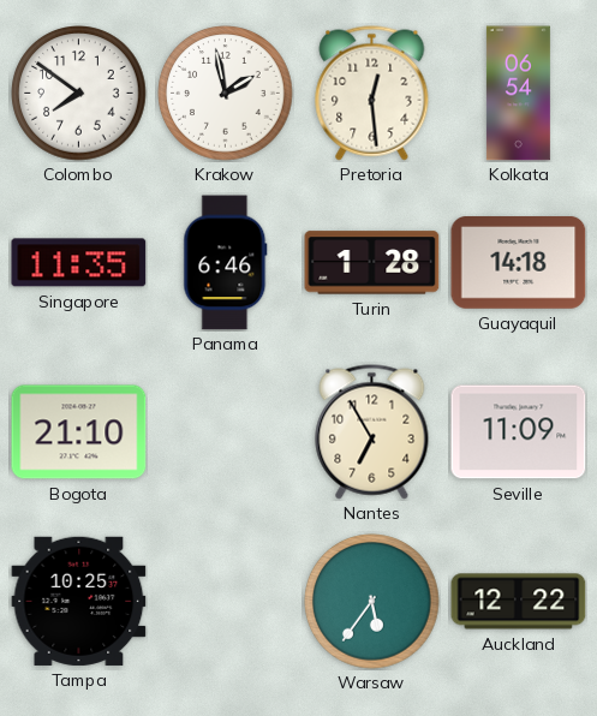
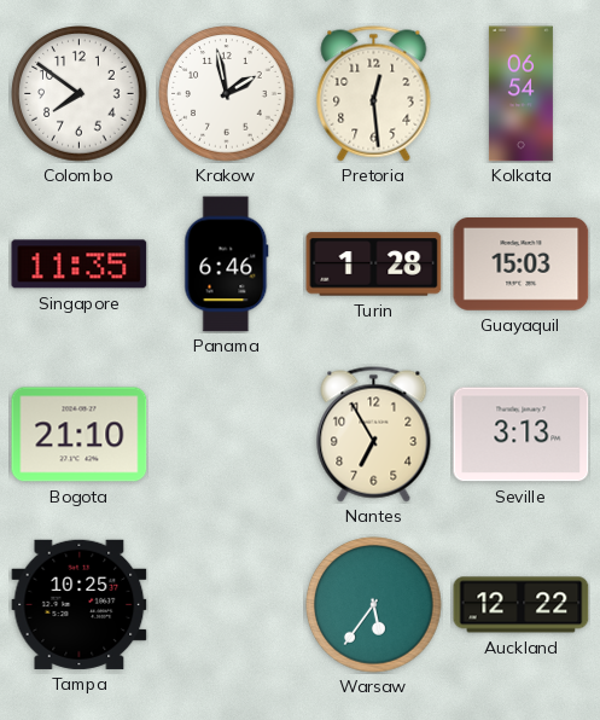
Guayaquil: 14:18 -> 15:03 (522, 265)
Seville: 11:09 -> 3:13 (522, 435)
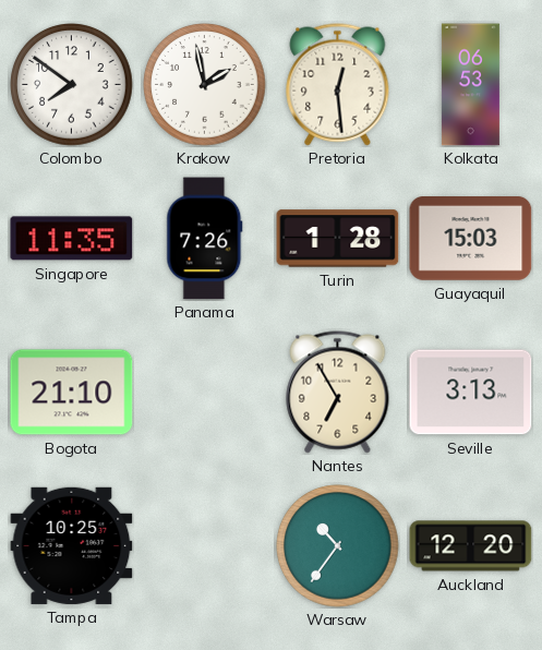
Kolkata: 06:54 -> 06:53 (470, 85)
Panama: 6:46 -> 7:26 (205, 239)
Warsaw: 5:36 -> 10:36 (338, 546)
Auckland: 12:22 -> 12:20 (471, 546)
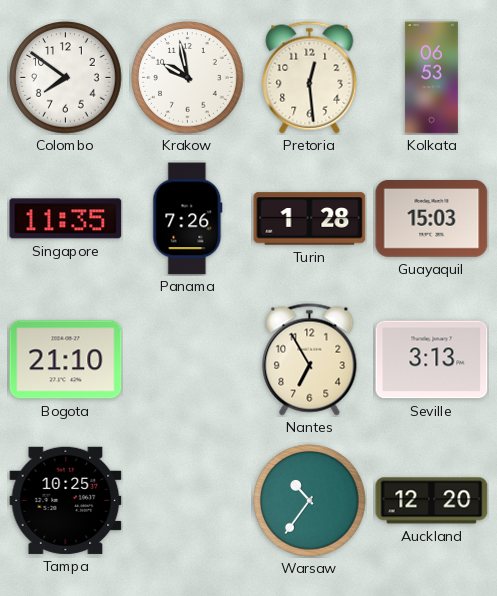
Krakow: 1:58 -> 9:58 (188, 78)
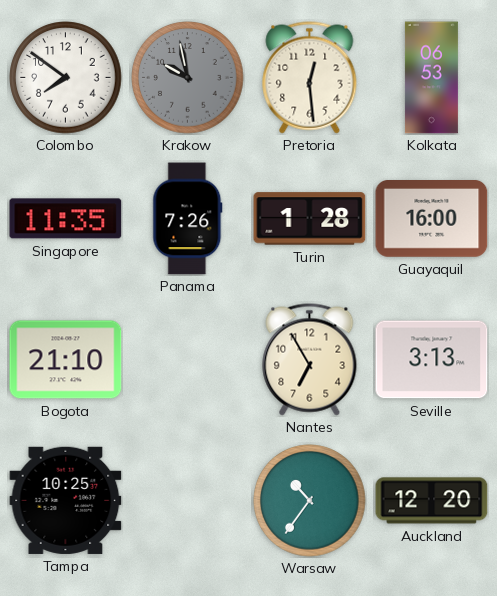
Krakow dial: white -> grey (188, 78)
Guayaquil: 15:03 -> 16:00 (432, 219)
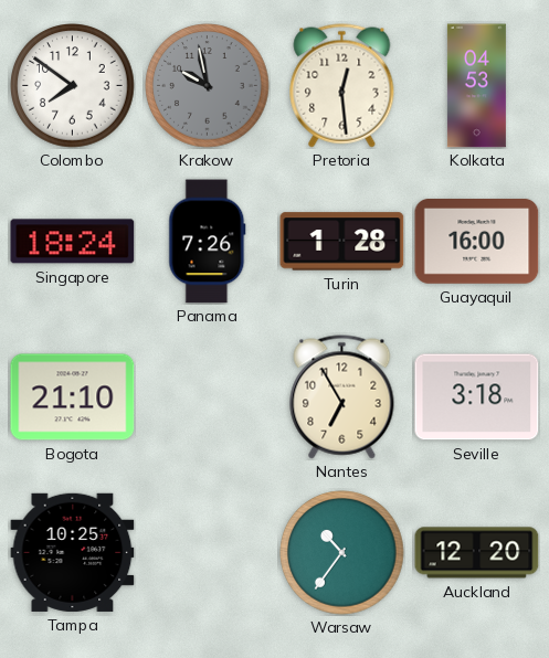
Kolkata: 06:53 -> 04:53 (476, 86)
Singapore: 11:35 -> 18:24 (73, 242)
Seville: 3:13 -> 3:18 (477, 397)
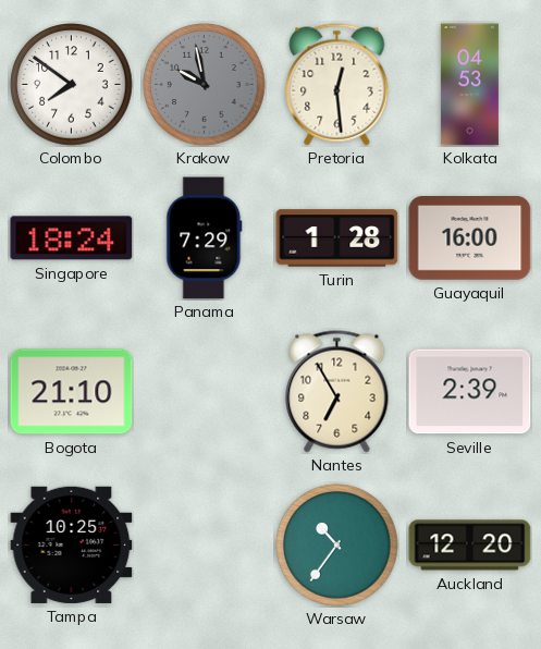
Panama: 7:26 -> 7:29 (205, 238)
Seville: 3:18 -> 2:39 (470, 392)
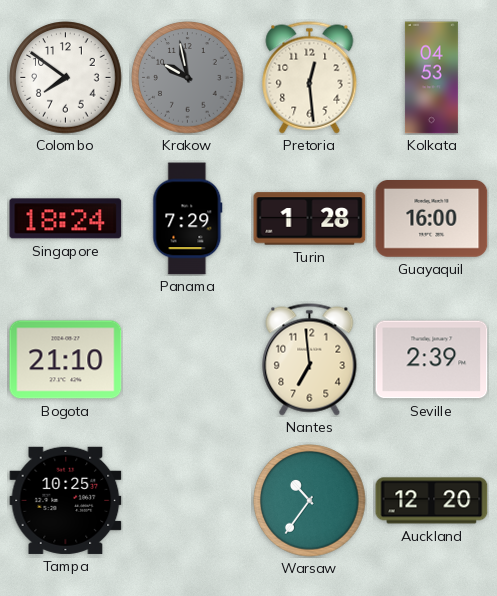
Nantes: 6:55 -> 6:59 (310, 360)
